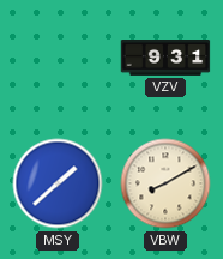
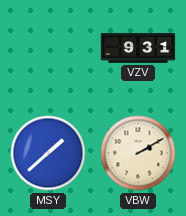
VBW: 8:10 -> 2:10 (138, 153)
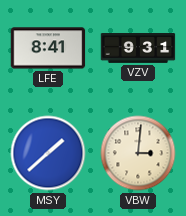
LFE: none -> 8:41 (48, 48)
VBW: 2:10 -> 3:01 (138, 153)
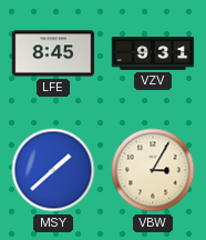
LFE: 8:41 -> 8:45 (53, 53)
VBW: 3:01 -> 3:05 (153, 170)
